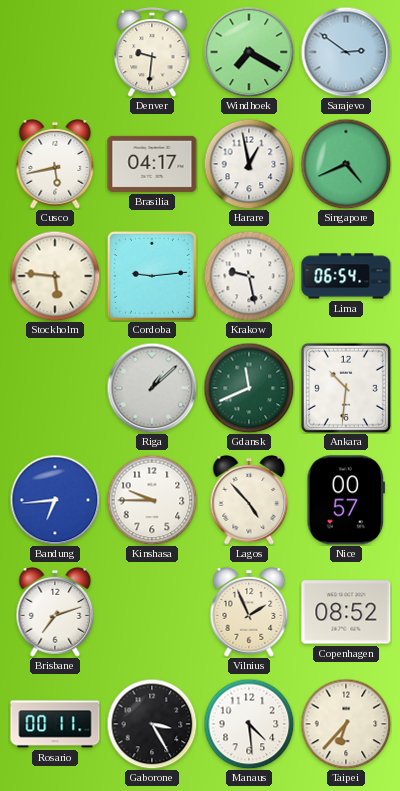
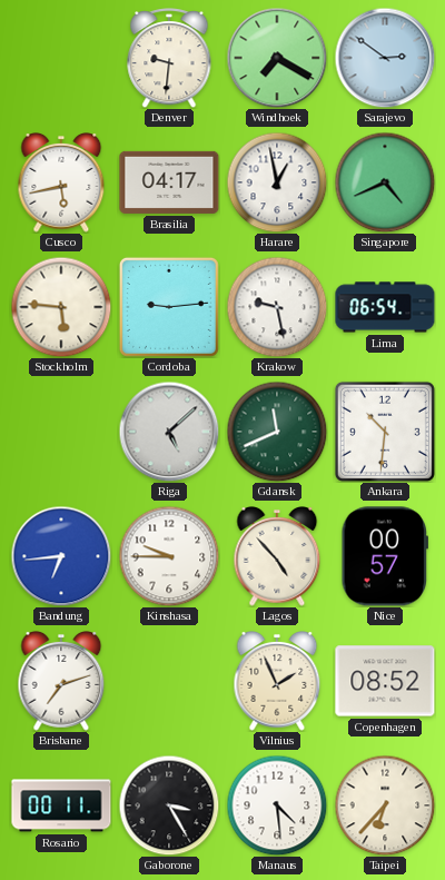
Riga: 1:08 -> 5:08 (169, 432)
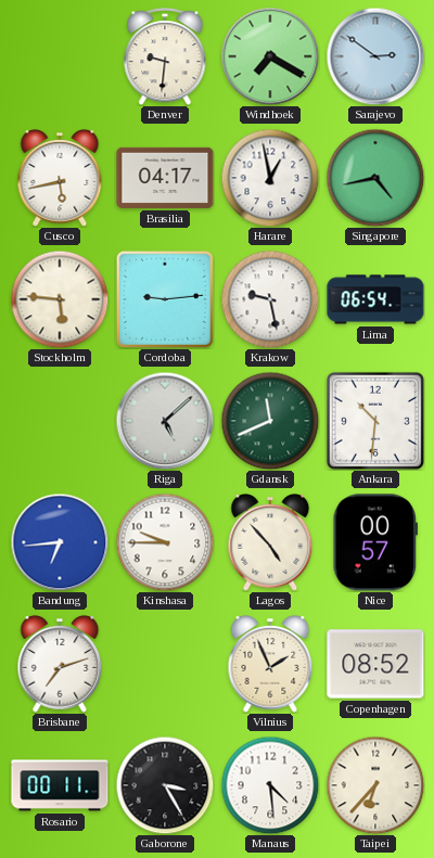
Singapore: 4:41 -> 4:43 (375, 178)
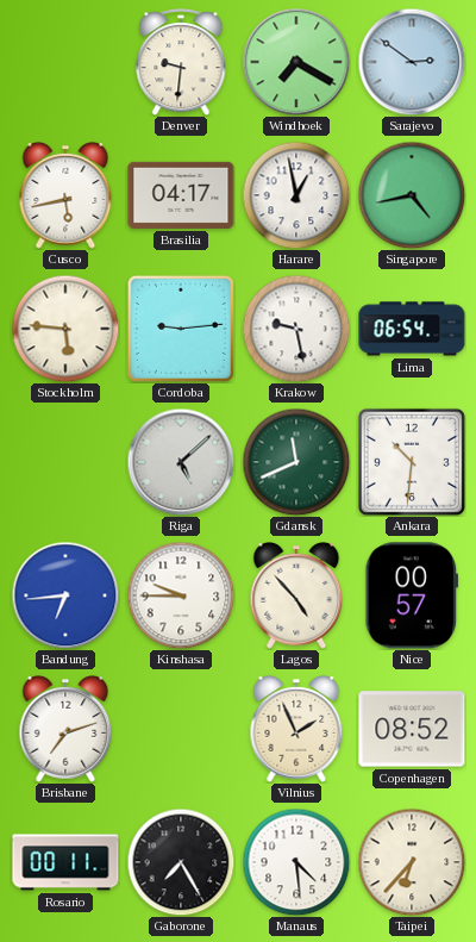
Gaborone: 3:25 -> 7:25 (181, 862)
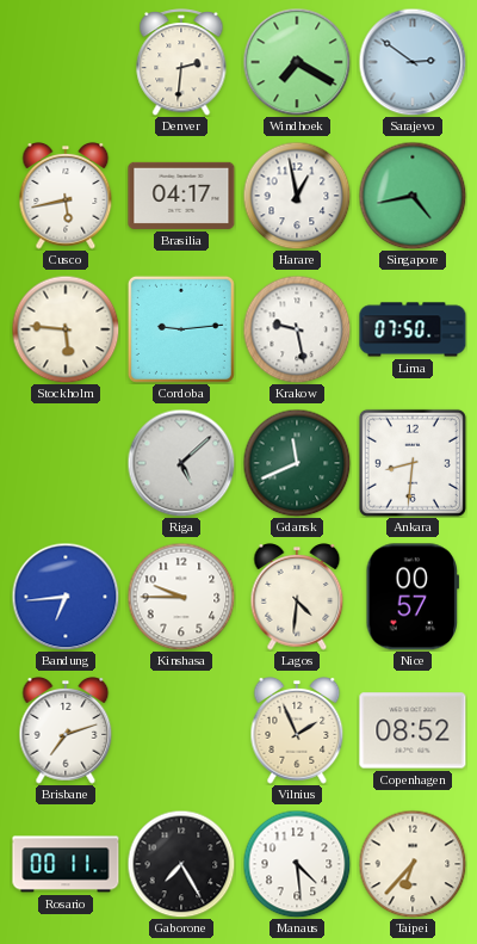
Denver: 9:31 -> 2:31 (181, 63)
Lima: 06:54 -> 07:50 (413, 329)
Ankara: 10:31 -> 8:31 (413, 463)
Lagos: 4:53 -> 4:31 (297, 598)
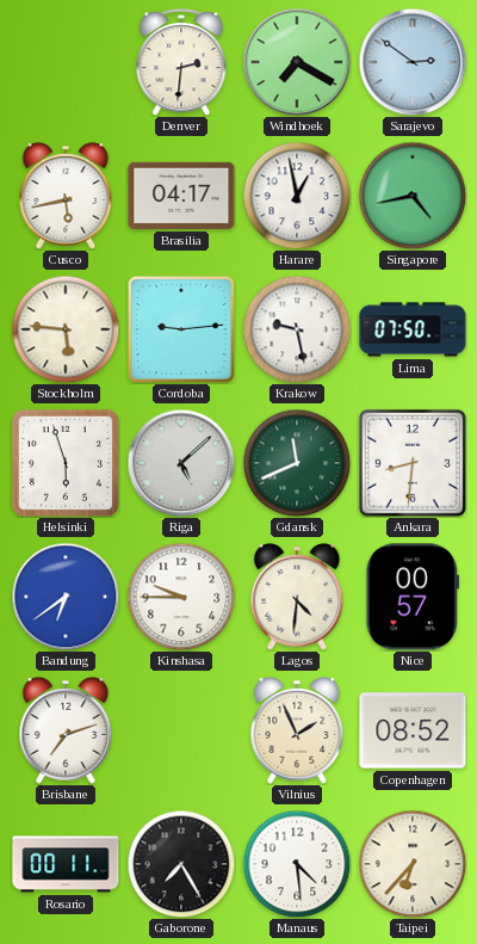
Helsinki: none -> 5:57 (66, 463)
Bandung: 6:44 -> 6:39 (66, 597)
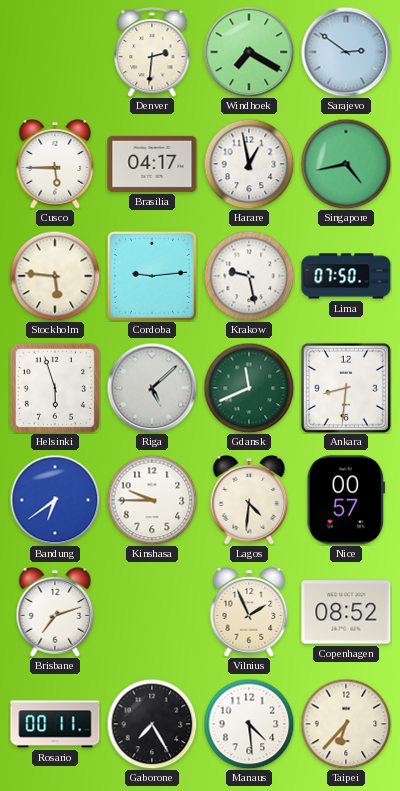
Cusco: 5:43 -> 5:45 (55, 165)
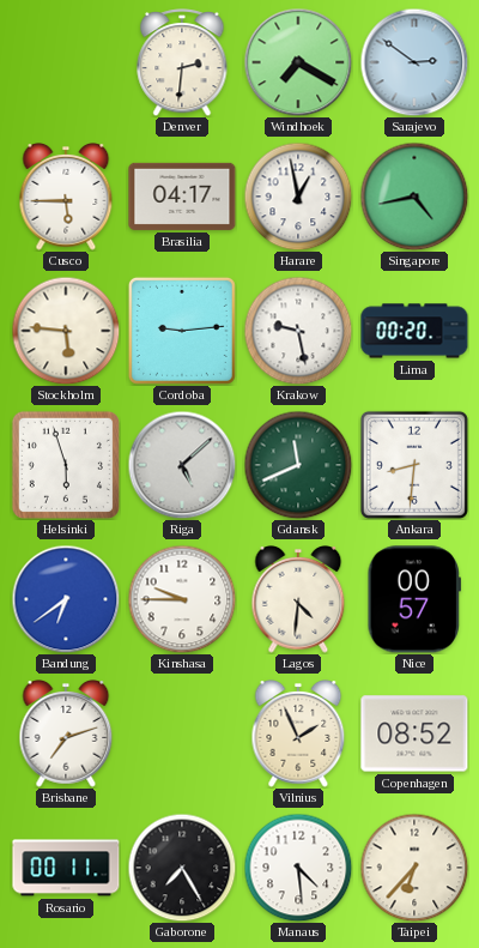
Lima: 07:50 -> 00:20 (414, 331)
